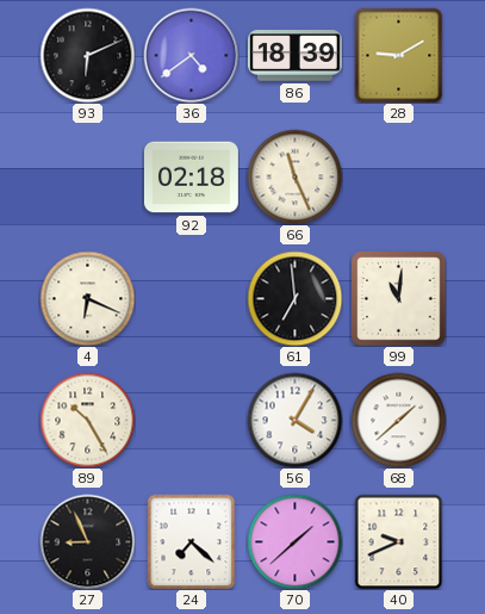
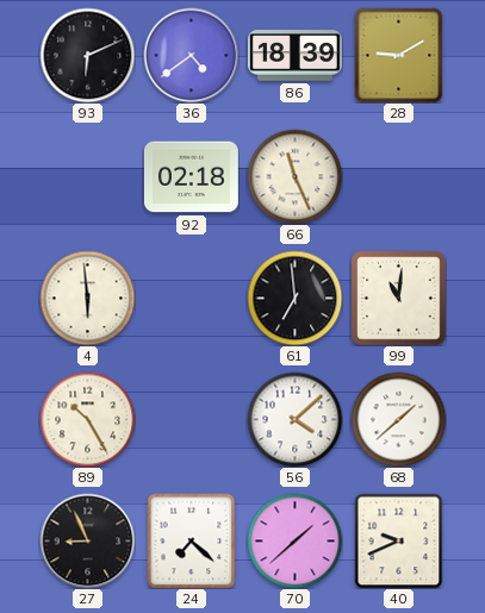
4: 6:19 -> 5:59 (87, 298)
56: 4:05 -> 4:08 (294, 419)
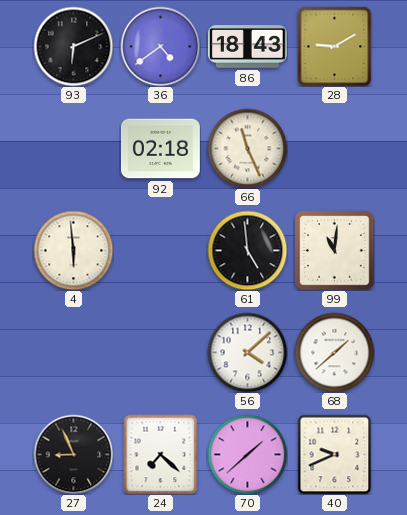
86: 18:39 -> 18:43 (247, 47)
61: 6:59 -> 4:59 (247, 250)
89: 10:25 -> none (87, 419)
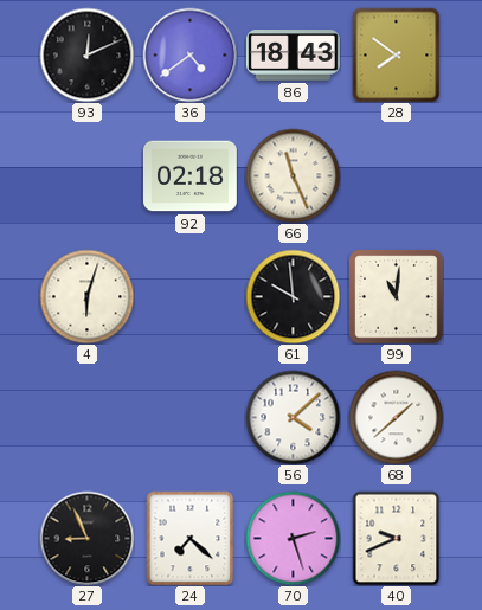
93: 6:11 -> 12:11 (86, 54)
28: 9:10 -> 7:51 (397, 54)
4: 5:59 -> 6:03 (86, 296)
61: 4:59 -> 9:59 (293, 296)
70: 1:38 -> 2:27 (293, 538)
